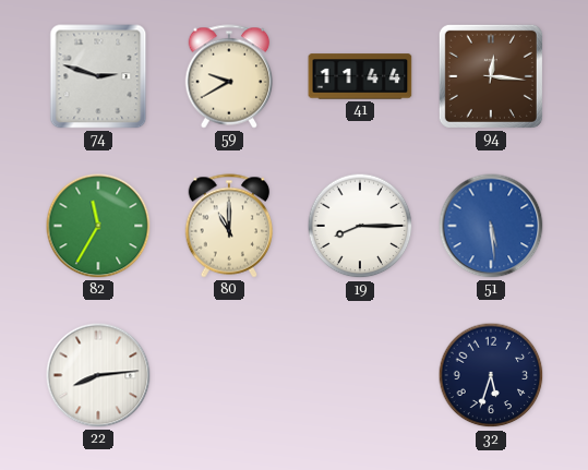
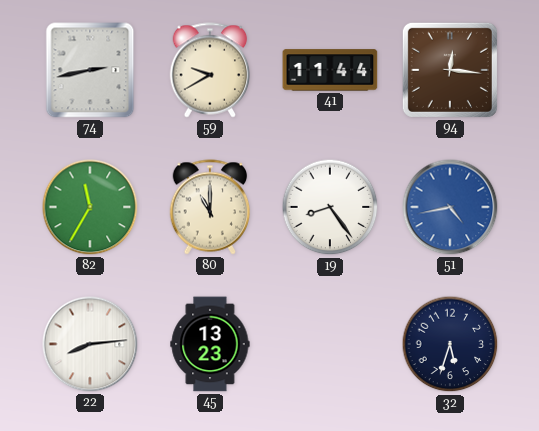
74: 2:48 -> 2:43 (90, 70)
19: 8:15 -> 8:24 (330, 207)
51: 5:29 -> 4:43 (450, 207)
45: none -> 13:23 (210, 344)
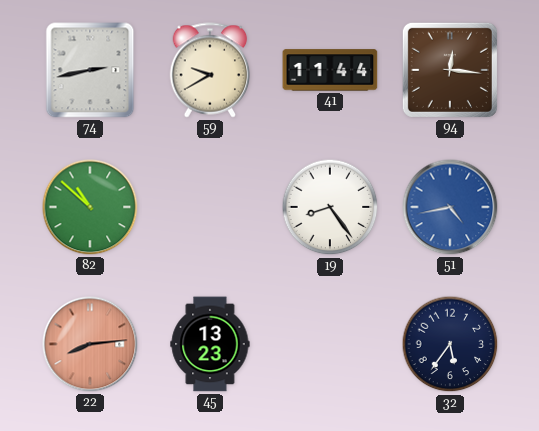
82: 11:35 -> 10:52 (90, 207)
80: 11:00 -> none (210, 207)
22 dial: white -> salmon (90, 344)
32: 5:33 -> 5:36 (450, 344)
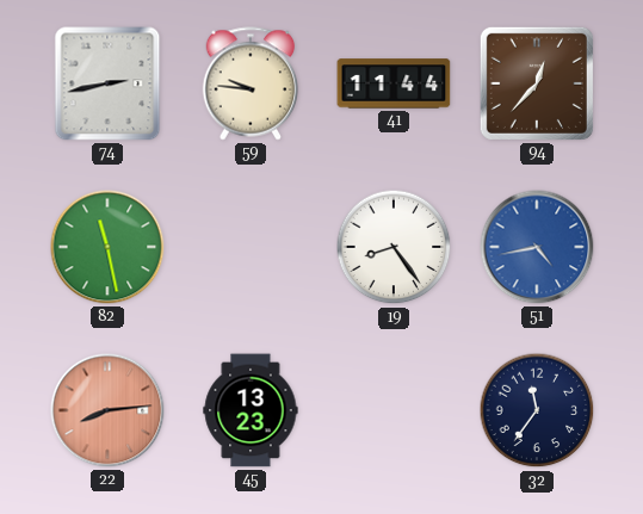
59: 9:40 -> 9:46 (251, 83)
94: 12:16 -> 12:37 (537, 83)
82: 10:52 -> 11:28 (107, 247)
32: 5:36 -> 11:36 (537, 410)
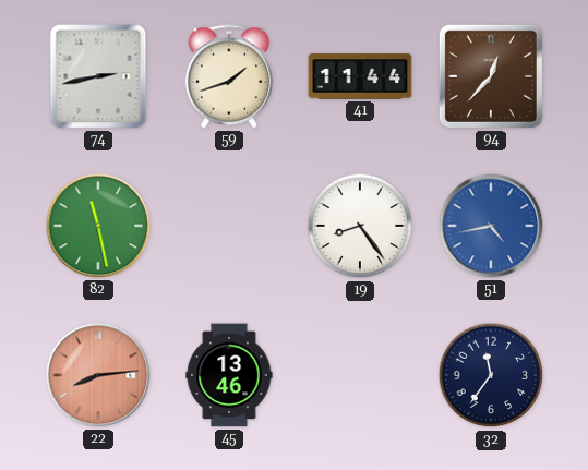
59: 9:46 -> 1:42 (229, 76)
45: 13:23 -> 13:46 (229, 375)
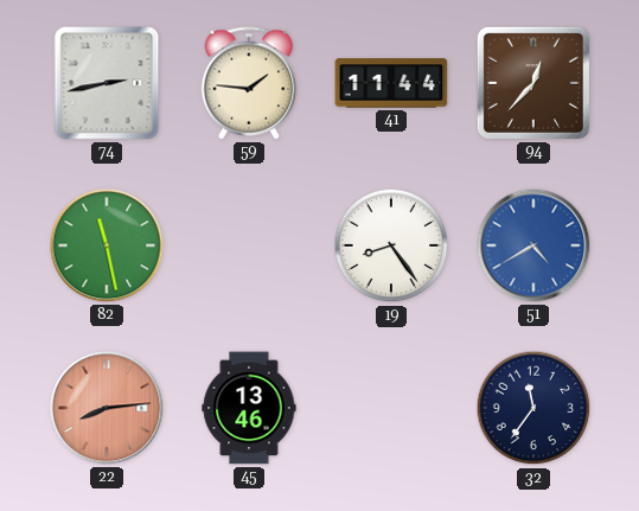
59: 1:42 -> 1:46 (249, 83)
51: 4:43 -> 4:40 (533, 245)
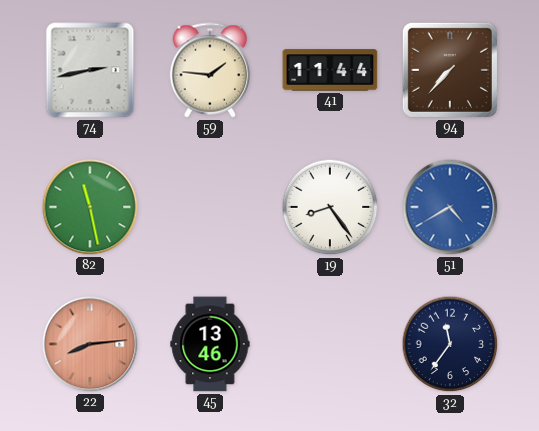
94: 12:37 -> 7:37 (450, 70)
